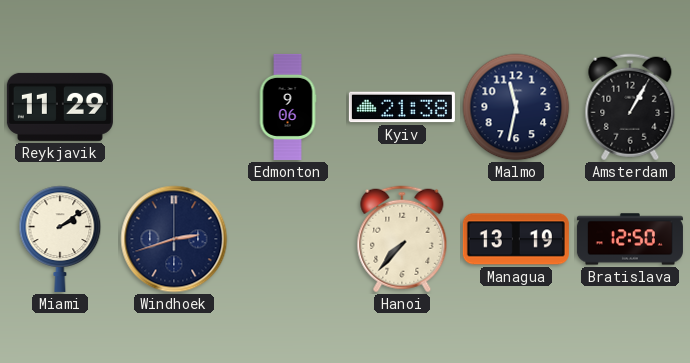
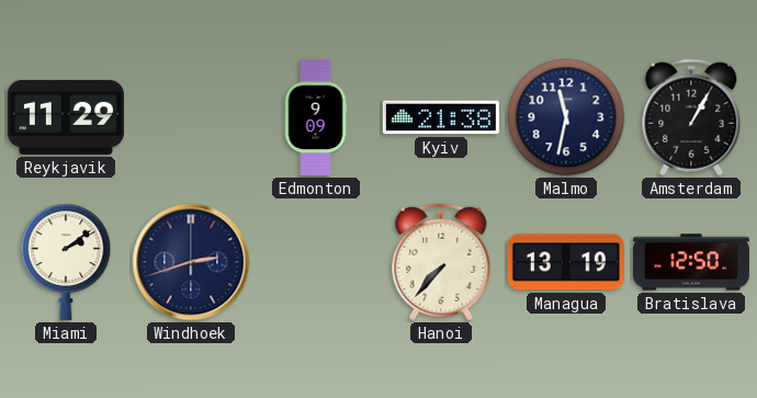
Edmonton: 9:06 -> 9:09 (316, 117)
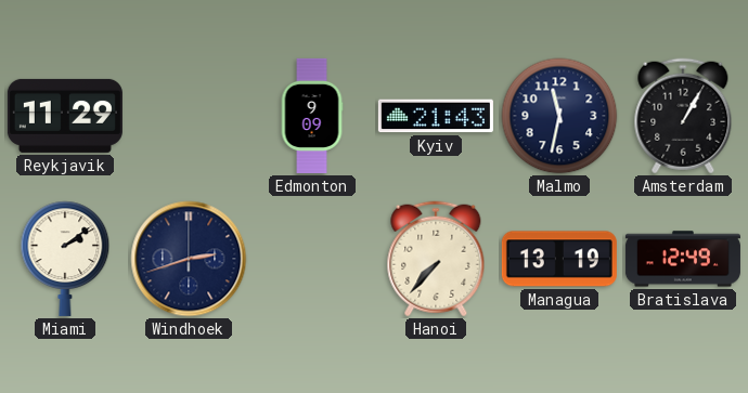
Kyiv: 21:38 -> 21:43 (436, 116)
Bratislava: 12:50 -> 12:49 (683, 259)
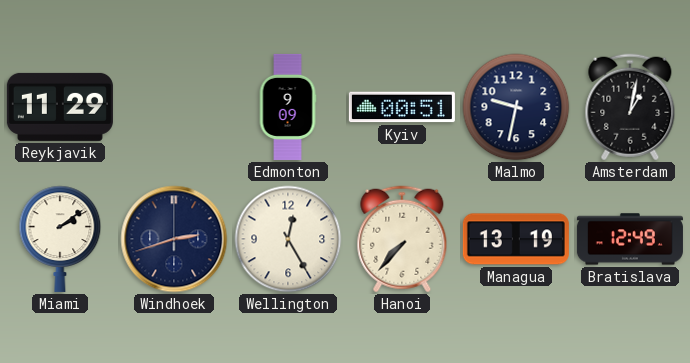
Kyiv: 21:43 -> 00:51 (402, 107)
Malmo: 11:32 -> 9:32 (516, 107)
Amsterdam: 1:05 -> 1:02 (630, 107)
Wellington: none -> 12:25 (288, 239)
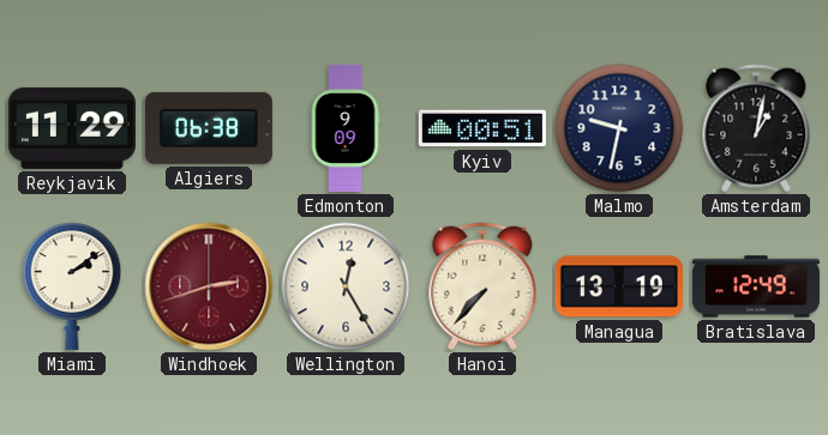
Algiers: none -> 06:38 (209, 128)
Windhoek dial: navy -> burgundy (209, 286)
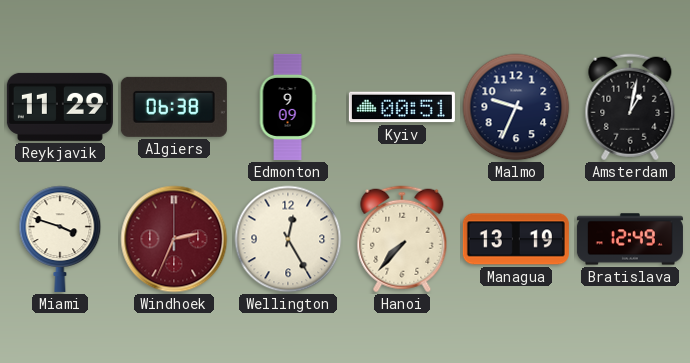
Malmo: 9:32 -> 9:34 (516, 107)
Miami: 2:09 -> 3:48 (60, 239)
Windhoek: 2:42 -> 2:34 (174, 239)
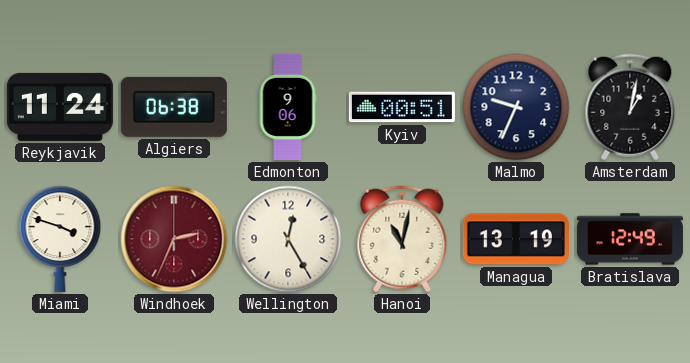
Reykjavik: 11:29 -> 11:24 (60, 107)
Edmonton: 9:09 -> 9:06 (288, 107)
Hanoi: 7:37 -> 11:02 (402, 239)
